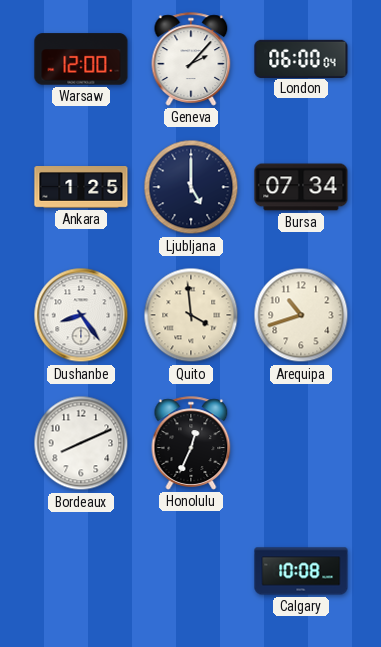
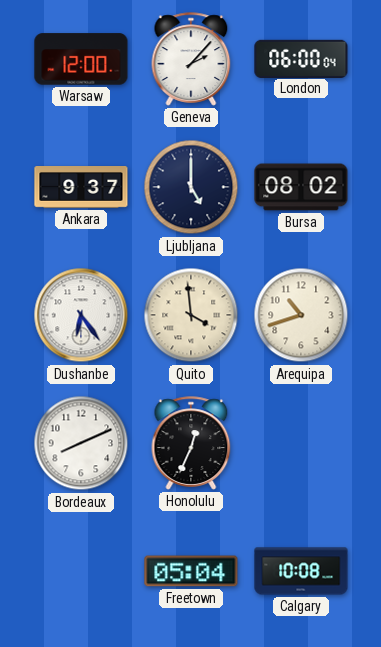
Ankara: 1:25 -> 9:37 (81, 188)
Bursa: 07:34 -> 08:02 (301, 187)
Dushanbe: 8:24 -> 6:24 (81, 315)
Freetown: none -> 05:04 (191, 571)
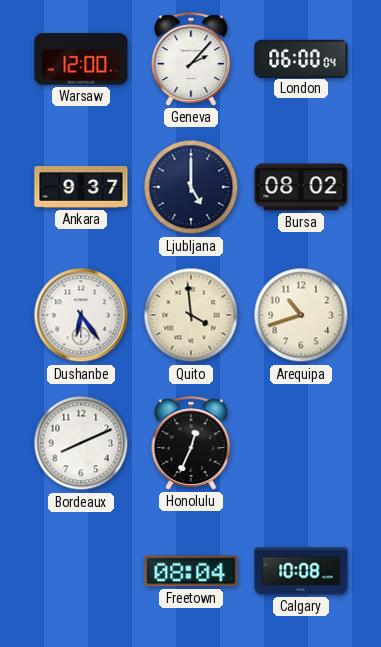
Freetown: 05:04 -> 08:04 (191, 571)
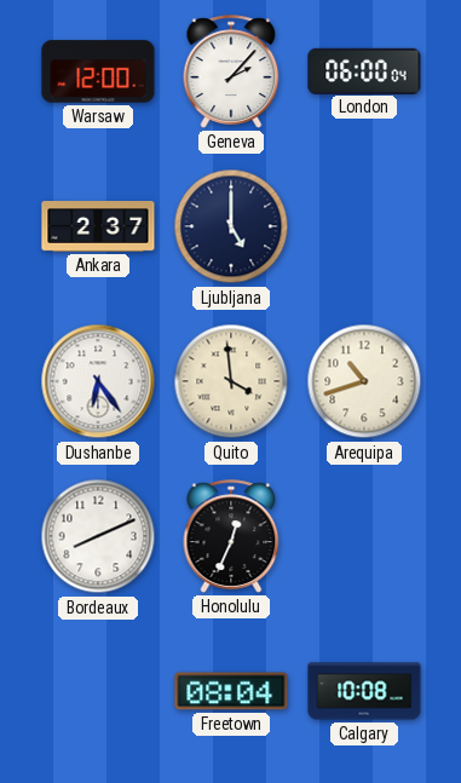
Ankara: 9:37 -> 2:37 (98, 228)
Bursa: 08:02 -> none (301, 187)
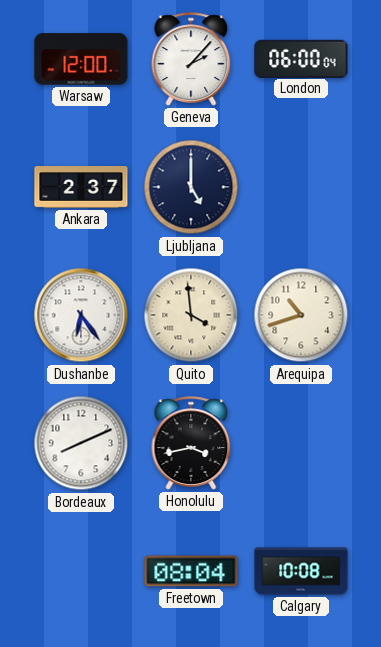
Honolulu: 12:34 -> 3:43 (191, 443)
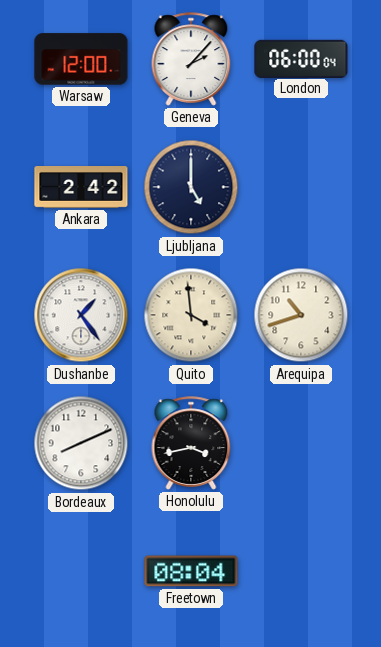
Ankara: 2:37 -> 2:42 (81, 188)
Dushanbe: 6:24 -> 1:24 (81, 315)
Calgary: 10:08 -> none (301, 571)
